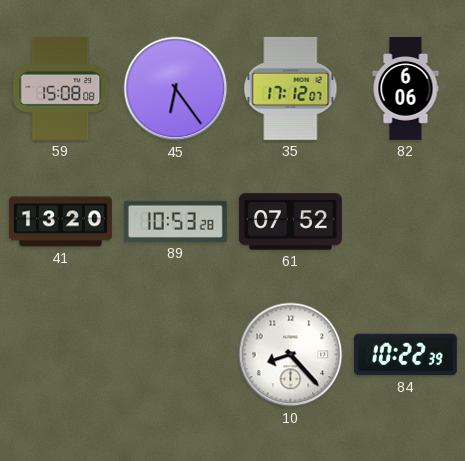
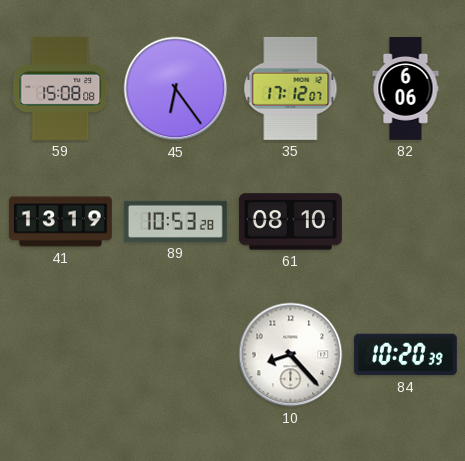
41: 13:20 -> 13:19 (61, 222)
61: 07:52 -> 08:10 (290, 222)
84: 10:22 -> 10:20 (405, 355)
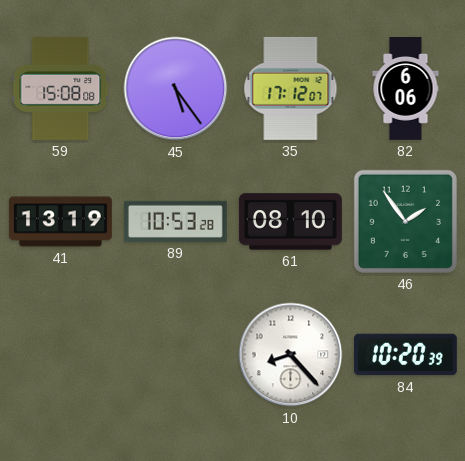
45: 6:24 -> 5:24 (176, 89)
46: none -> 1:54 (405, 221)
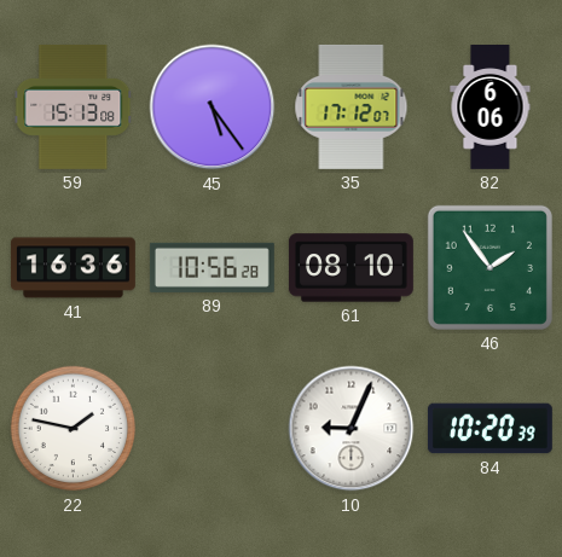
59: 15:08 -> 15:13 (74, 106)
41: 13:19 -> 16:36 (74, 268)
89: 10:53 -> 10:56 (212, 267)
22: none -> 1:47 (74, 429)
10: 8:23 -> 9:04 (352, 429)
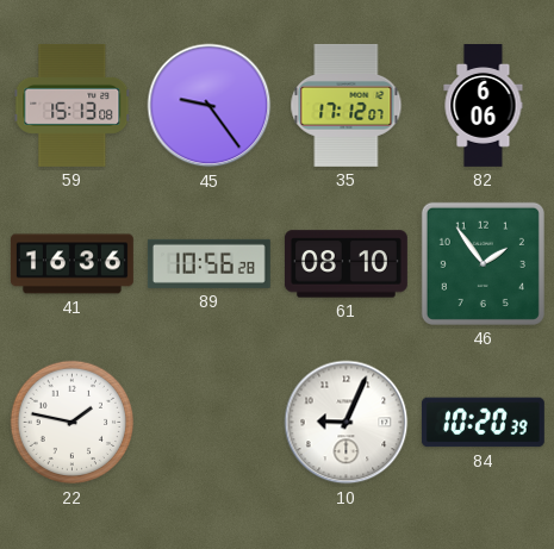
45: 5:24 -> 9:24 (210, 106)
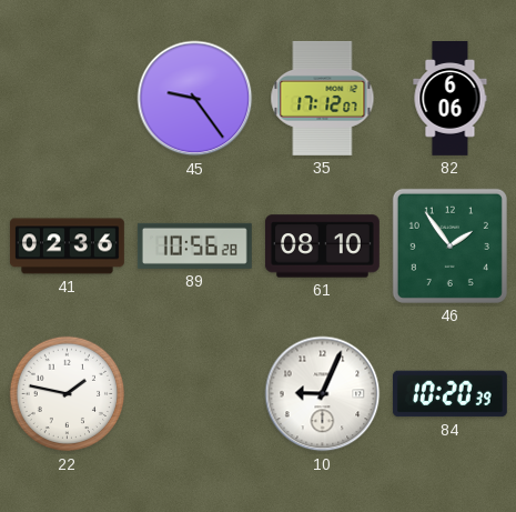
59: 15:13 -> none (73, 105)
41: 16:36 -> 02:36 (68, 247)
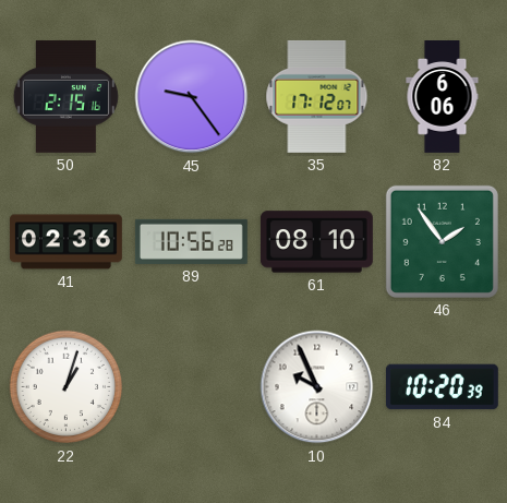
50: none -> 2:15 (65, 96)
22: 1:47 -> 1:03 (67, 387)
10: 9:04 -> 9:56 (317, 387)
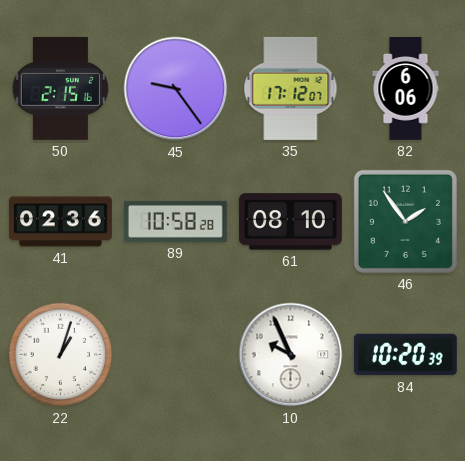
89: 10:56 -> 10:58 (175, 221)
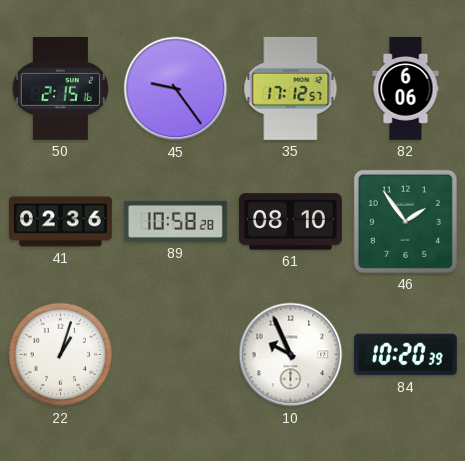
35: 17:12:07 -> 17:12:57 (291, 88)
